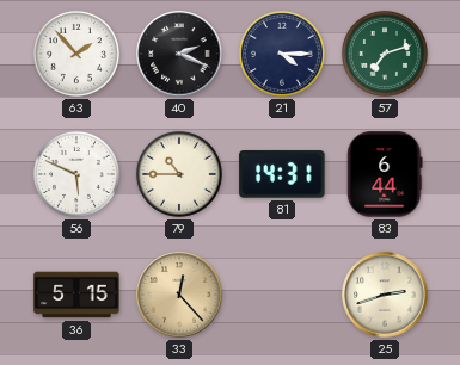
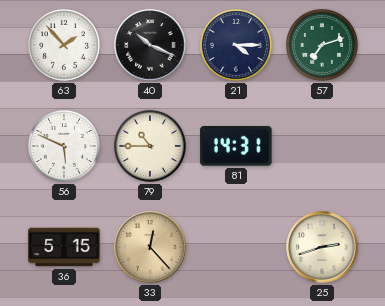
40: 2:19 -> 10:19 (150, 45)
83: 6:44 -> none (385, 174)
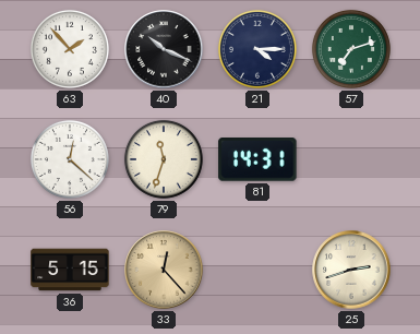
56: 5:49 -> 12:22 (70, 159)
79: 10:45 -> 11:33 (164, 159)
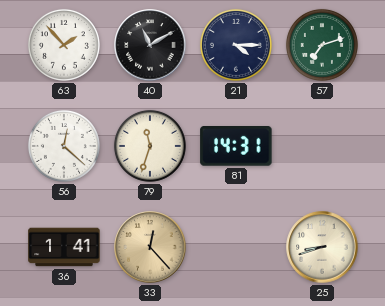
40: 10:19 -> 11:10 (150, 45)
36: 5:15 -> 1:41 (64, 247)
25: 2:42 -> 8:42 (322, 247)
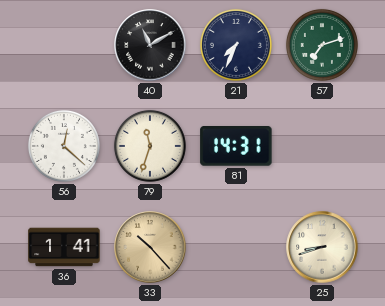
63: 1:53 -> none (64, 45)
21: 4:15 -> 7:34 (236, 45)
33: 12:23 -> 10:23 (150, 247)
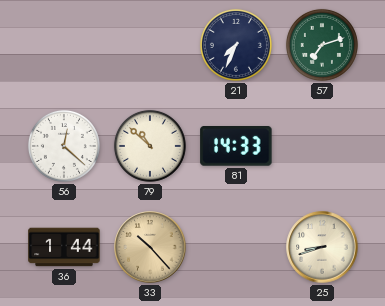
40: 11:10 -> none (150, 45)
79: 11:33 -> 10:52 (150, 146)
81: 14:31 -> 14:33 (236, 147)
36: 1:41 -> 1:44 (64, 247)
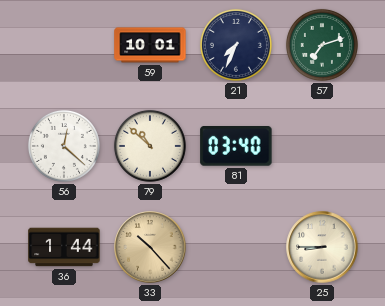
59: none -> 10:01 (150, 45)
81: 14:33 -> 03:40 (236, 147)
25: 8:42 -> 8:45 (322, 247)
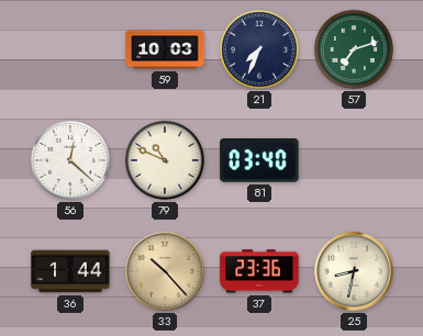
59: 10:01 -> 10:03 (165, 49)
79: 10:52 -> 10:49 (165, 160)
37: none -> 23:36 (259, 271)
25: 8:45 -> 8:32 (354, 271)
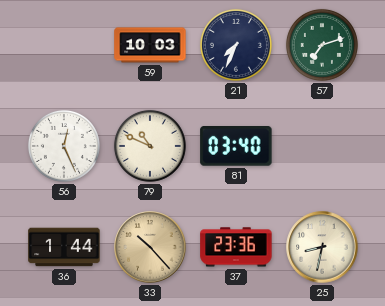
56: 12:22 -> 12:26 (64, 146)
